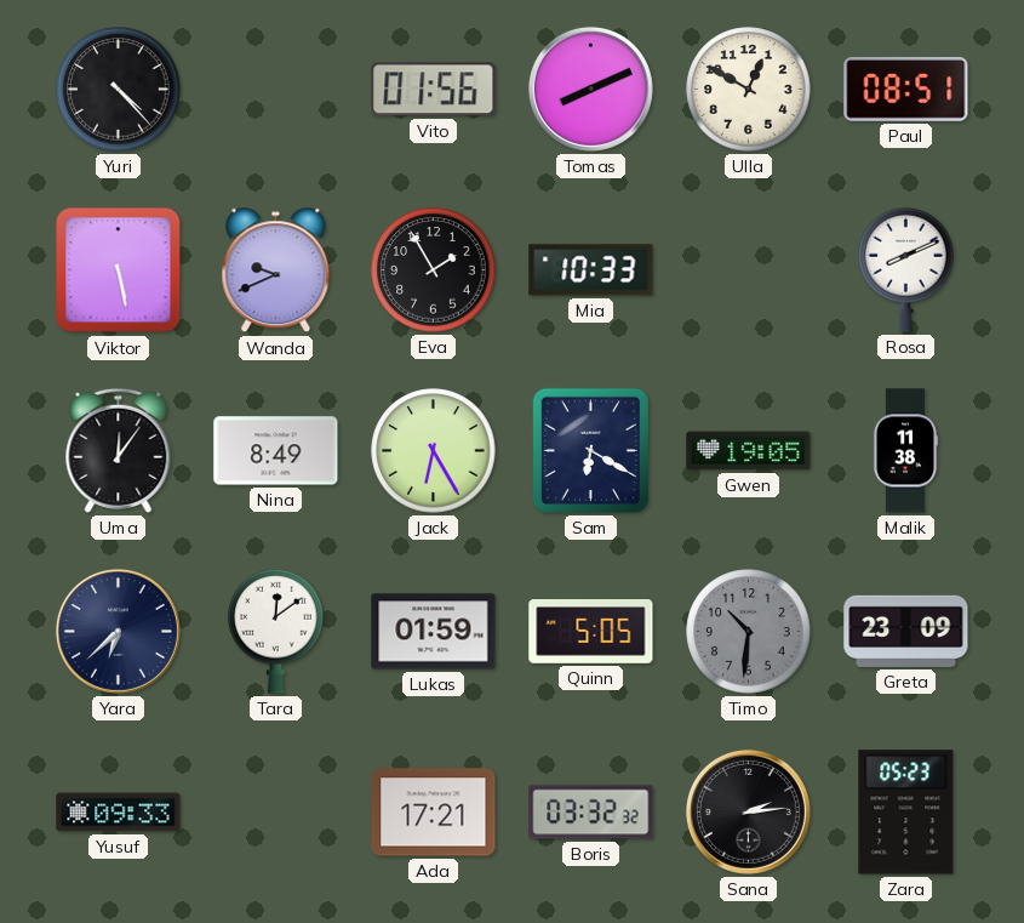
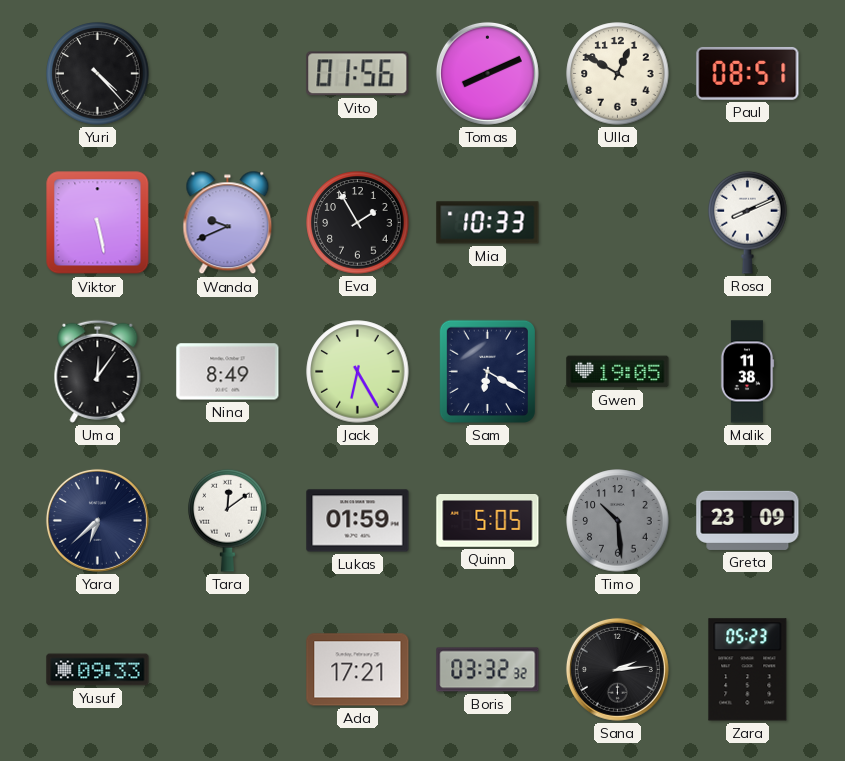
Timo: 10:31 -> 10:29 (618, 521)
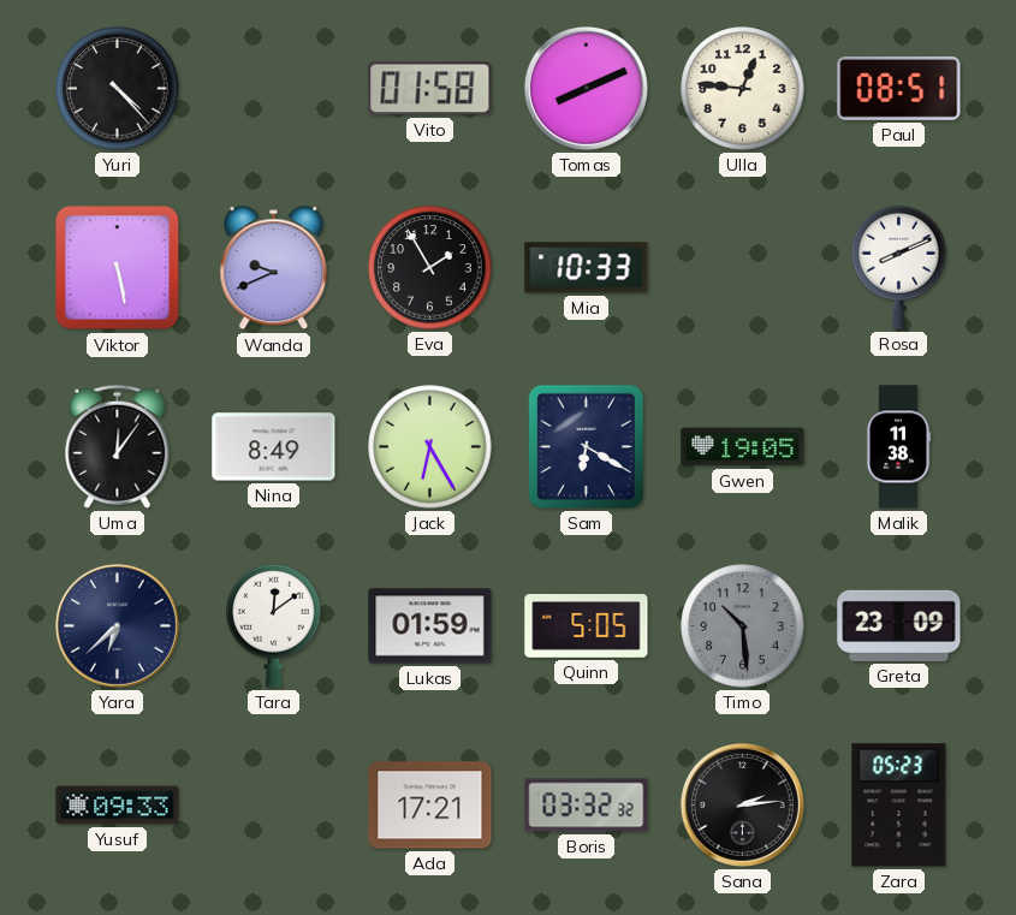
Vito: 01:56 -> 01:58 (430, 89)
Ulla: 12:50 -> 12:46 (743, 89)
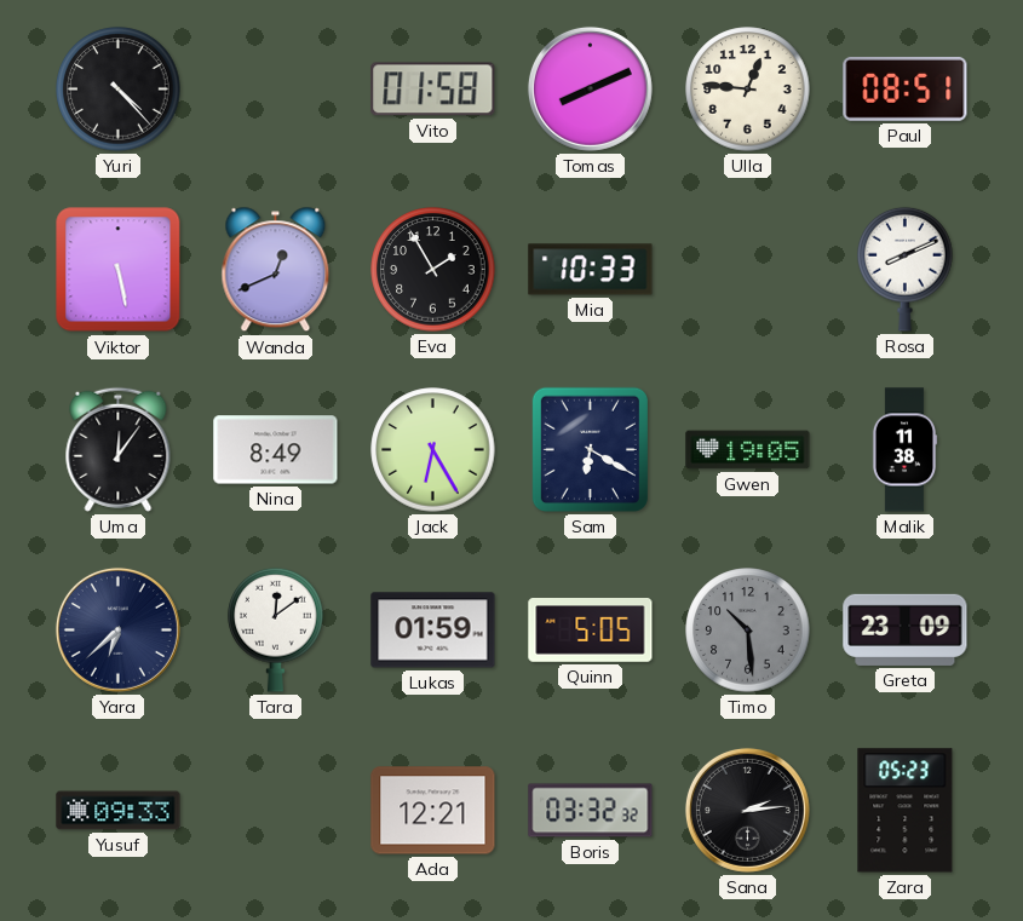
Wanda: 9:41 -> 12:41 (276, 270)
Ada: 17:21 -> 12:21 (433, 811)
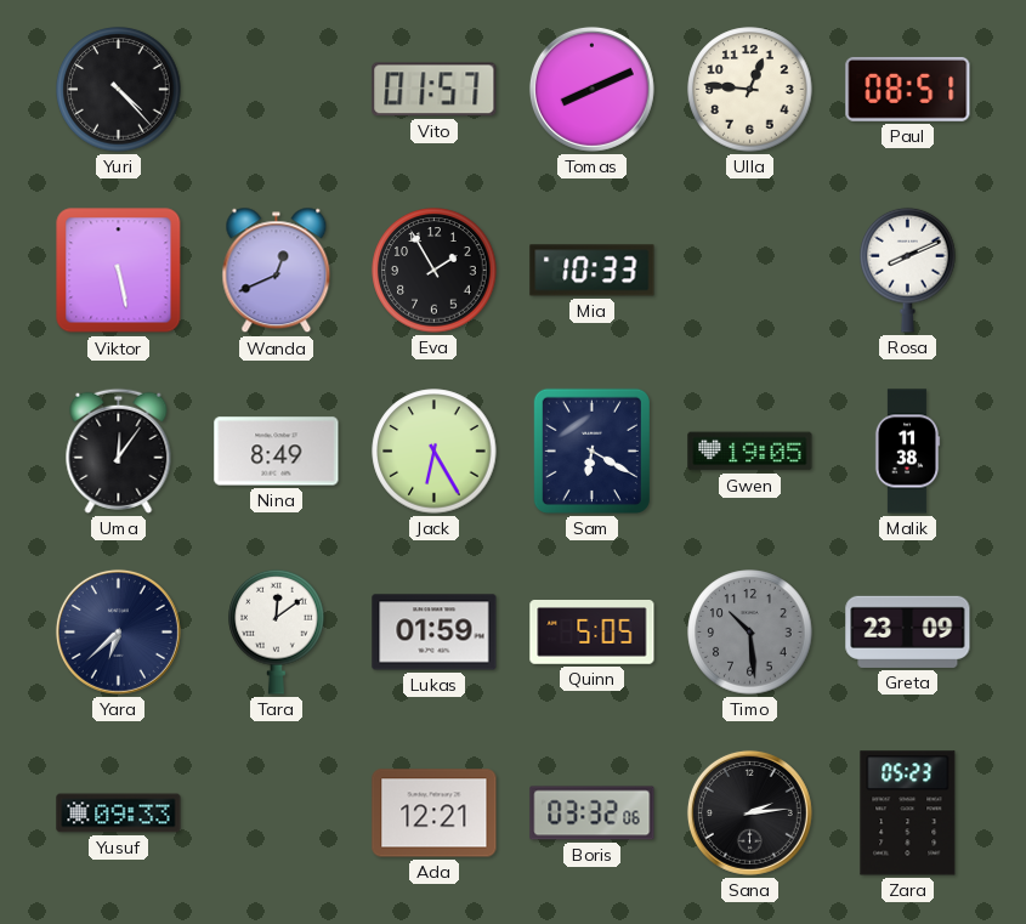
Vito: 01:58 -> 01:57 (435, 90)
Boris: 03:32:32 -> 03:32:06 (593, 814)
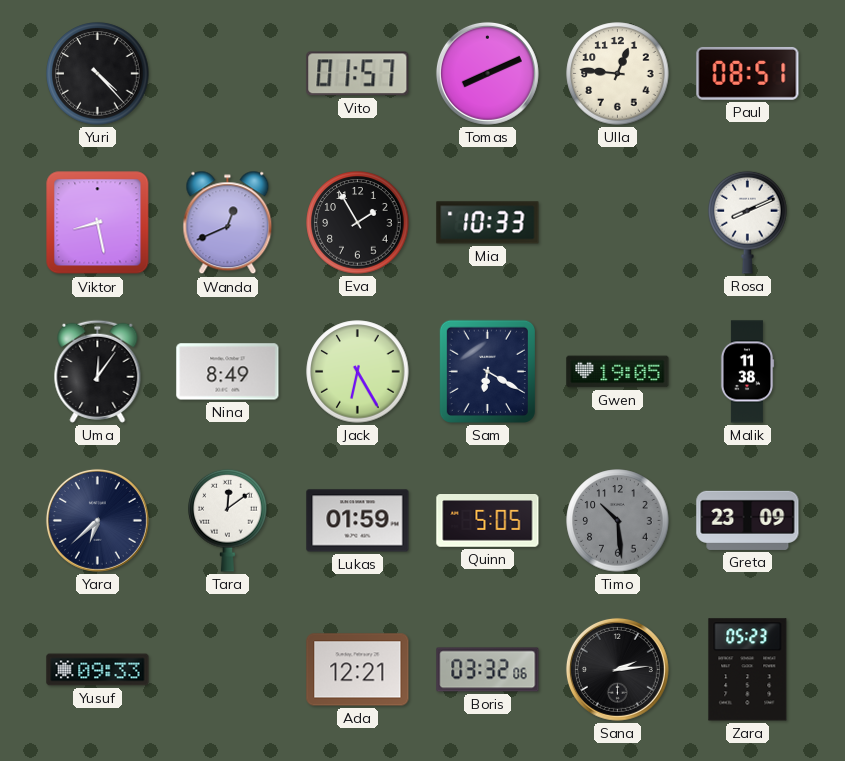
Viktor: 5:28 -> 8:28 (98, 223)
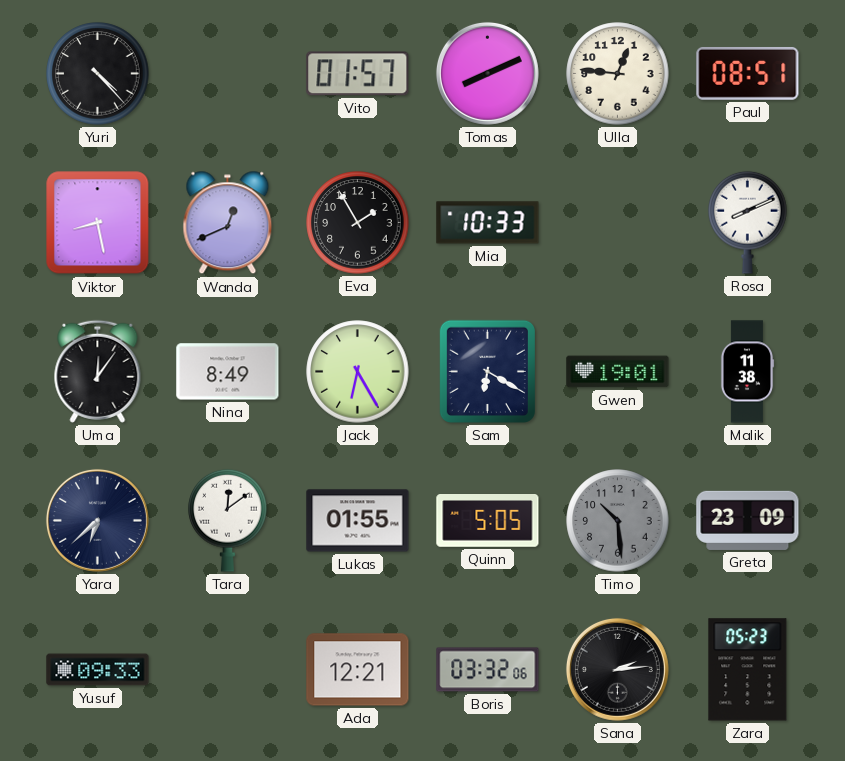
Gwen: 19:05 -> 19:01 (618, 372)
Lukas: 01:59 -> 01:55 (358, 521)
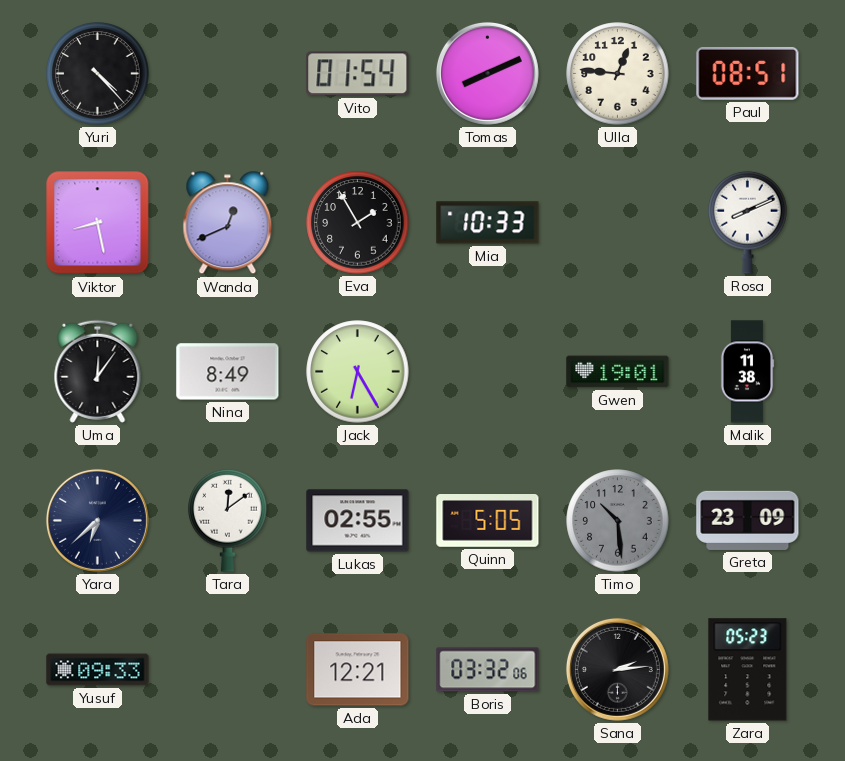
Vito: 01:57 -> 01:54 (358, 74)
Sam: 6:20 -> none (487, 371)
Lukas: 01:55 -> 02:55 (358, 521)
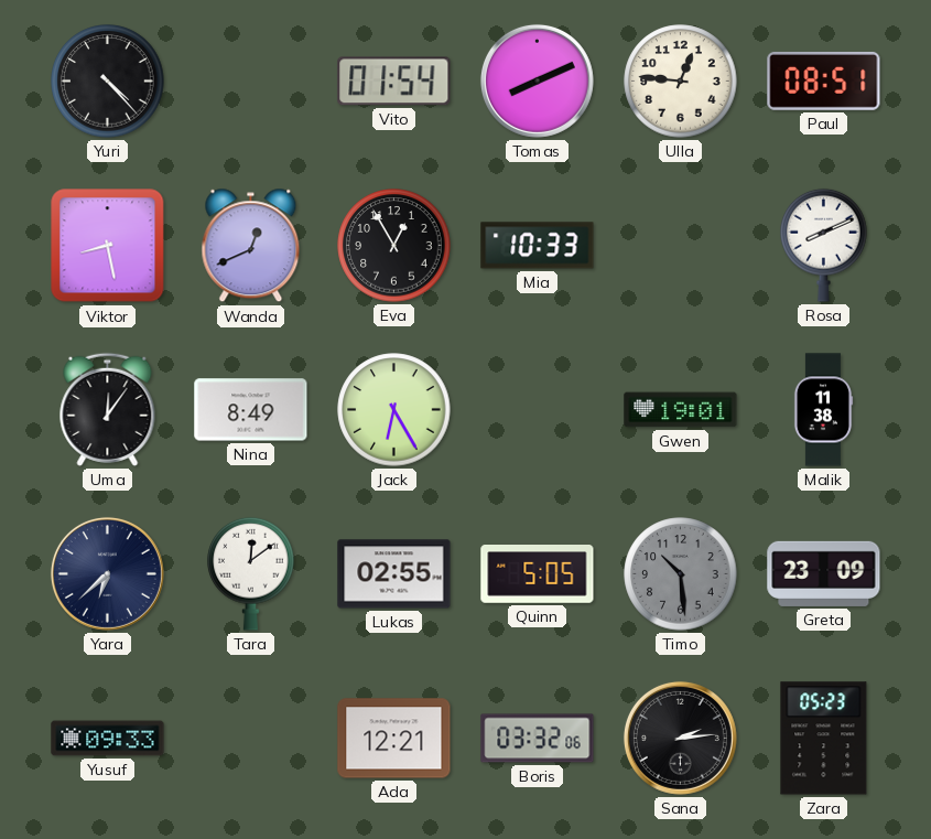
Eva: 1:55 -> 12:55 (394, 246)
